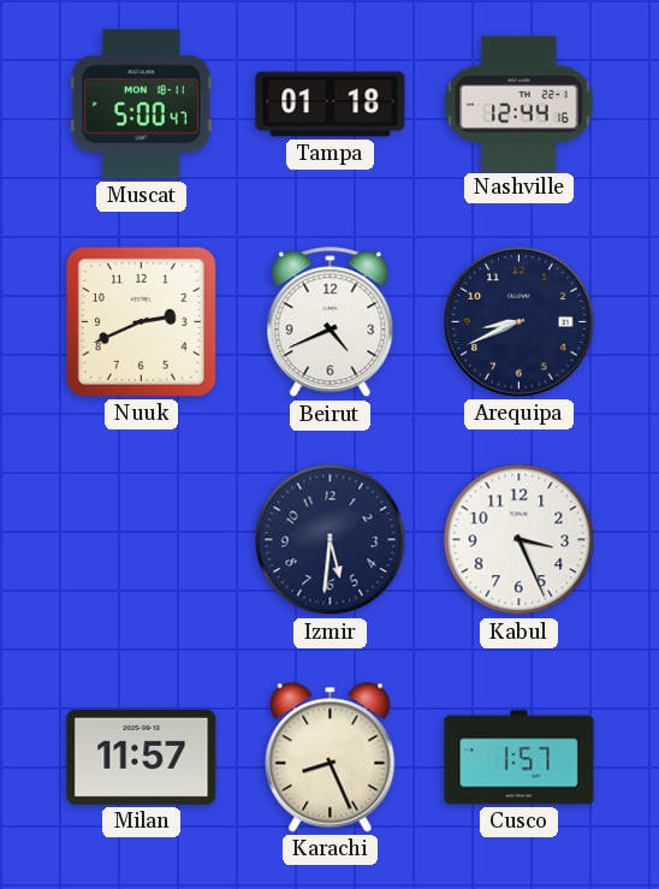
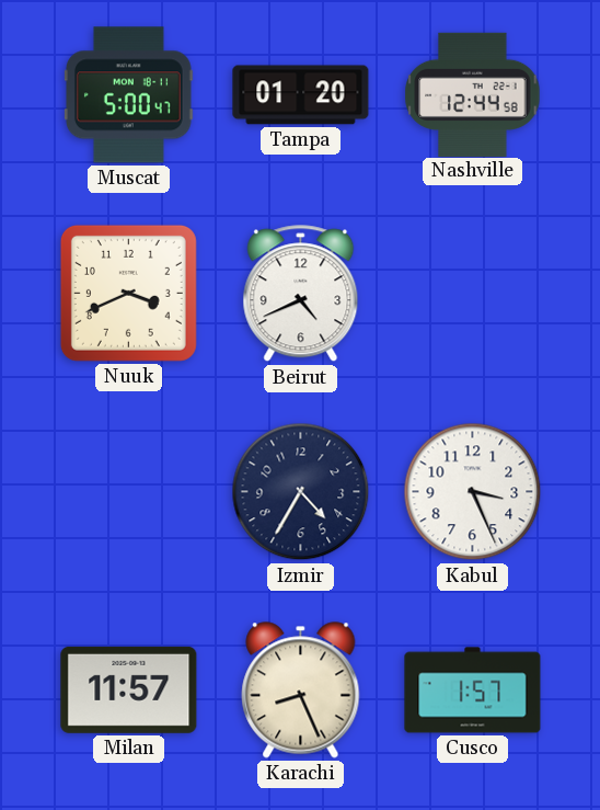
Tampa: 01:18 -> 01:20 (301, 95)
Nashville: 12:44:16 -> 12:44:58 (473, 94)
Nuuk: 2:41 -> 3:41 (128, 293)
Arequipa: 8:41 -> none (520, 322)
Izmir: 5:31 -> 4:35 (301, 492)
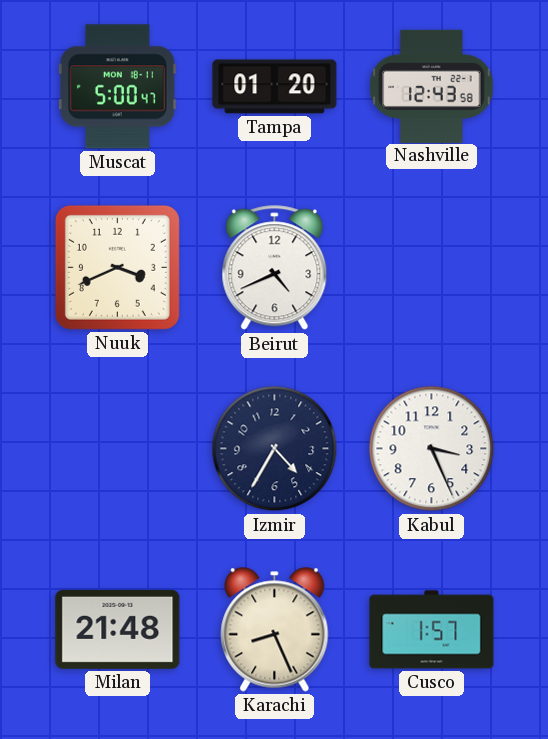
Nashville: 12:44 -> 12:43 (432, 86)
Milan: 11:57 -> 21:48 (118, 629)
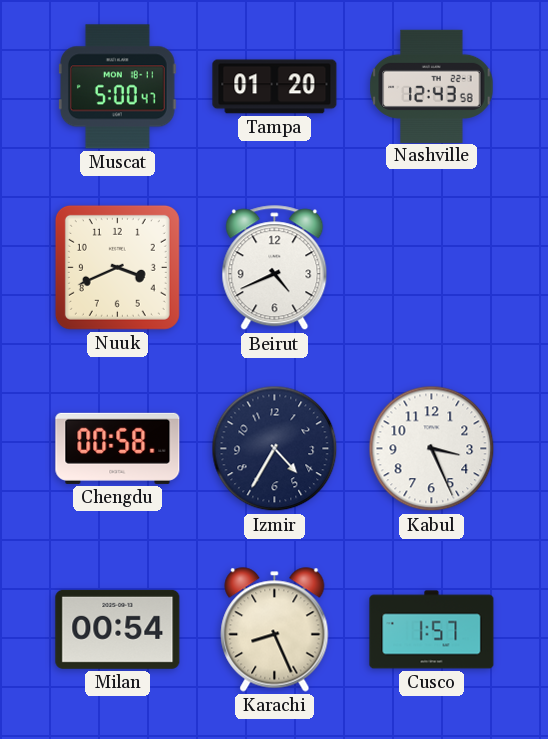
Chengdu: none -> 00:58 (118, 448)
Milan: 21:48 -> 00:54 (118, 629)
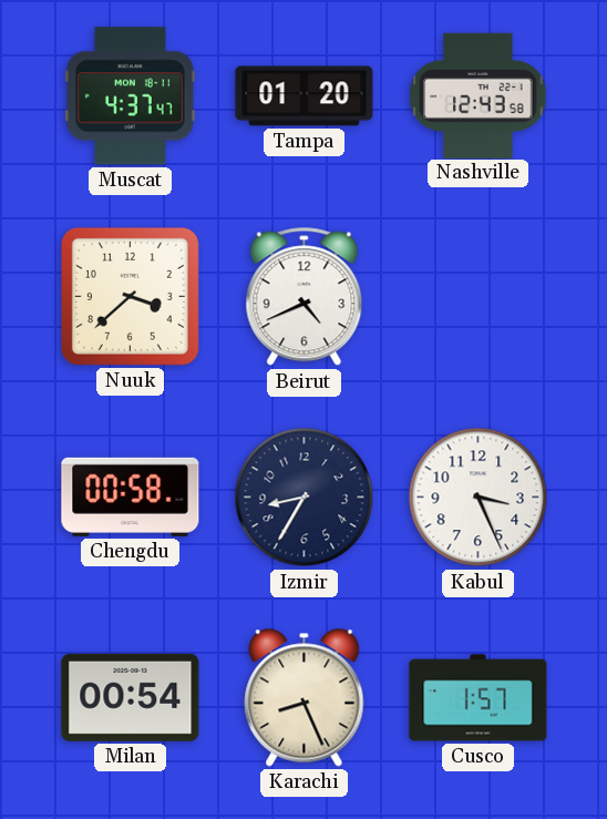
Muscat: 5:00 -> 4:37 (130, 96)
Nuuk: 3:41 -> 3:38 (130, 296)
Izmir: 4:35 -> 8:35 (305, 498)
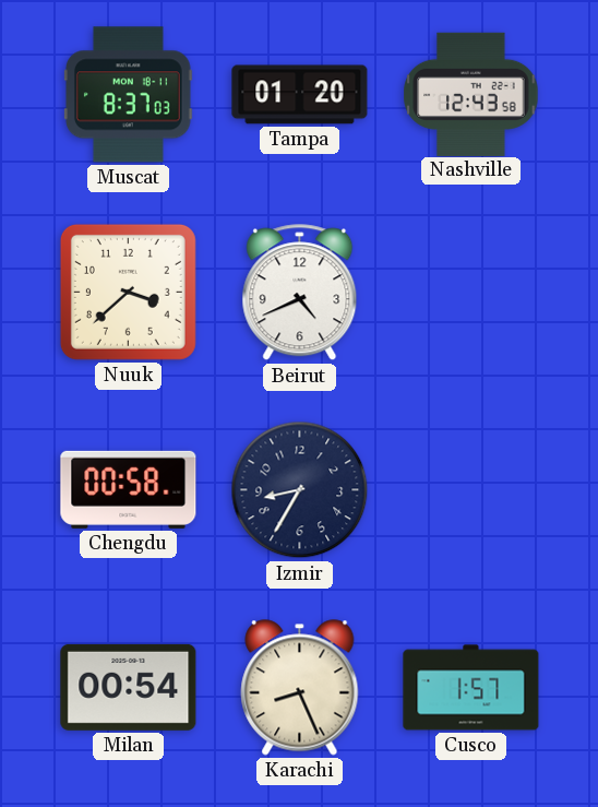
Muscat: 4:37 -> 8:37 (128, 95)
Kabul: 3:26 -> none (479, 498)
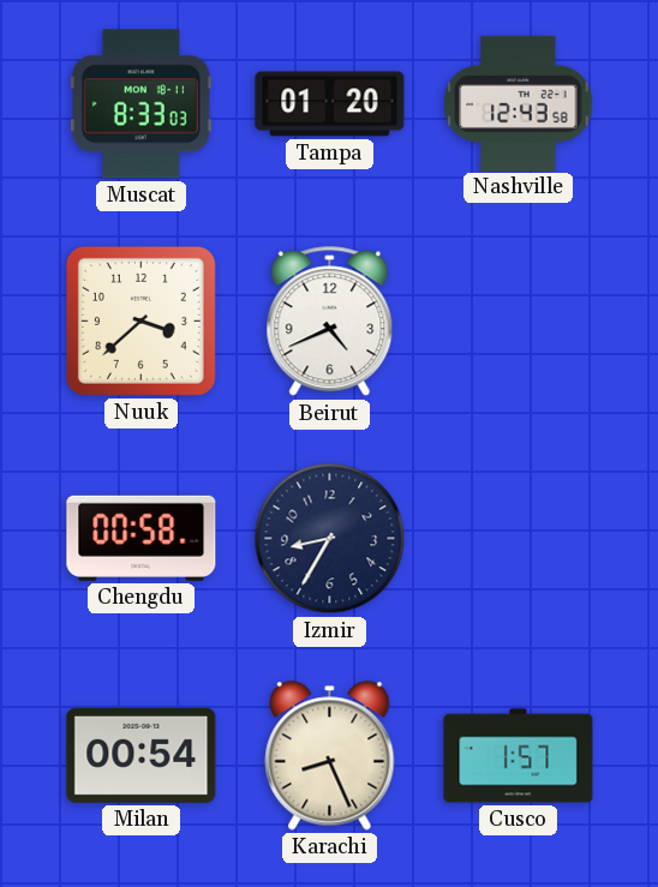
Muscat: 8:37 -> 8:33 (140, 104)
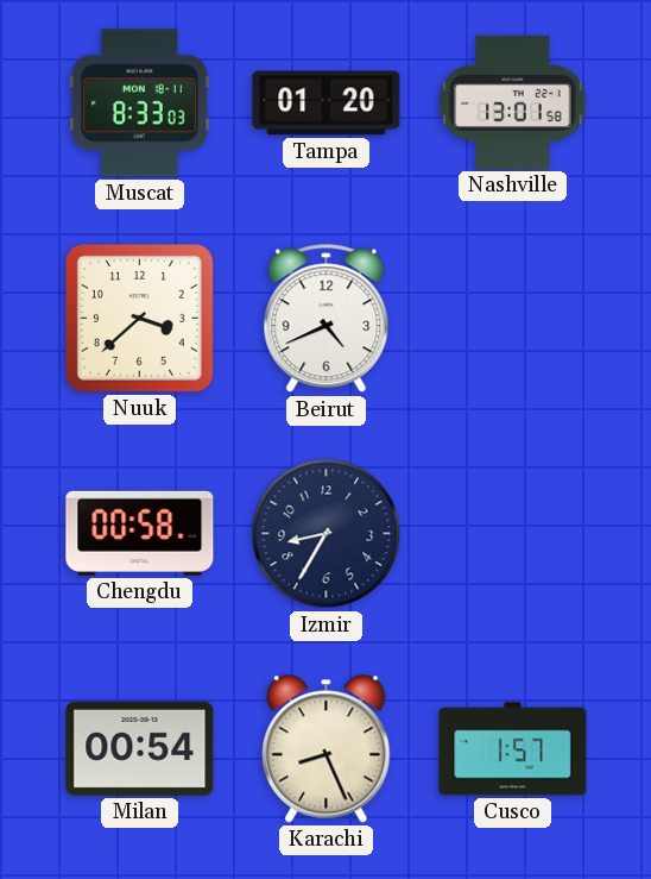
Nashville: 12:43 -> 13:01 (513, 102)
